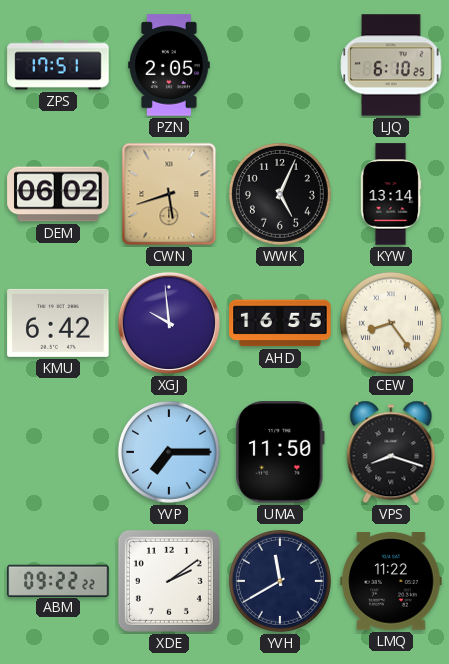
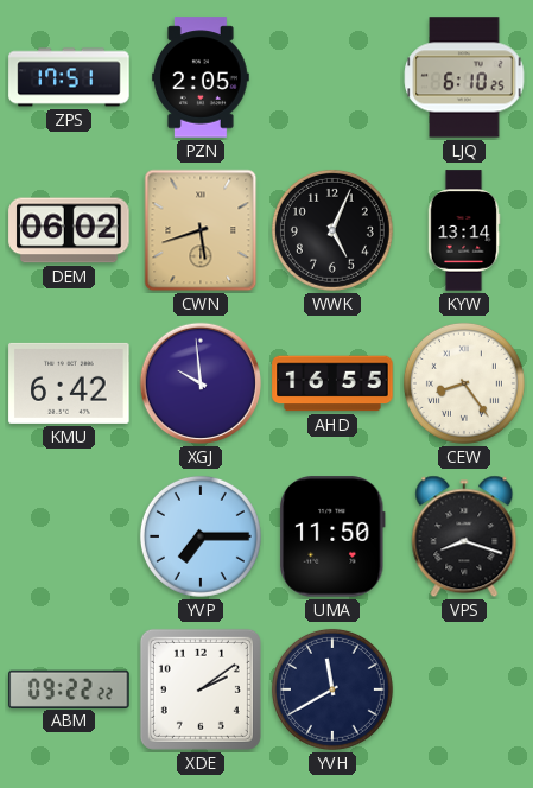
LMQ: 11:22 -> none (391, 581)
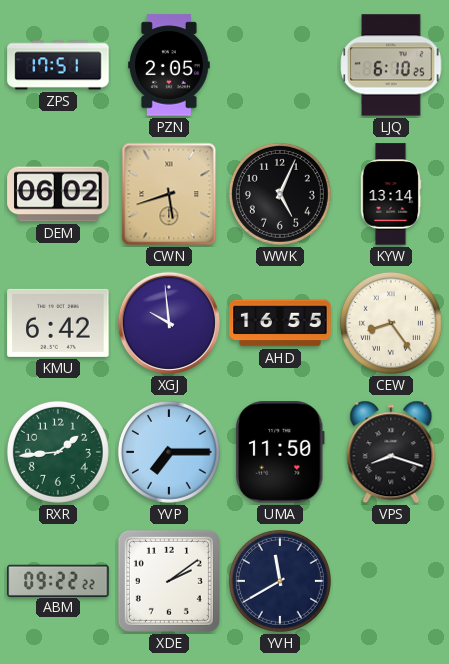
RXR: none -> 1:44 (58, 452)
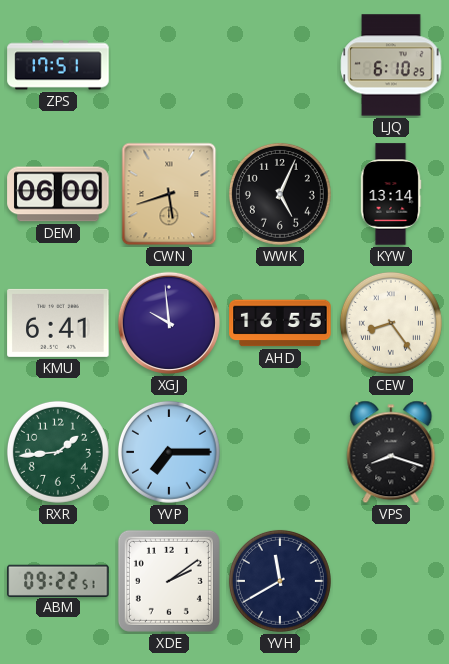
PZN: 2:05 -> none (169, 65)
DEM: 06:02 -> 06:00 (58, 194)
KMU: 6:42 -> 6:41 (58, 323)
UMA: 11:50 -> none (281, 452)
ABM: 09:22:22 -> 09:22:51 (58, 580)
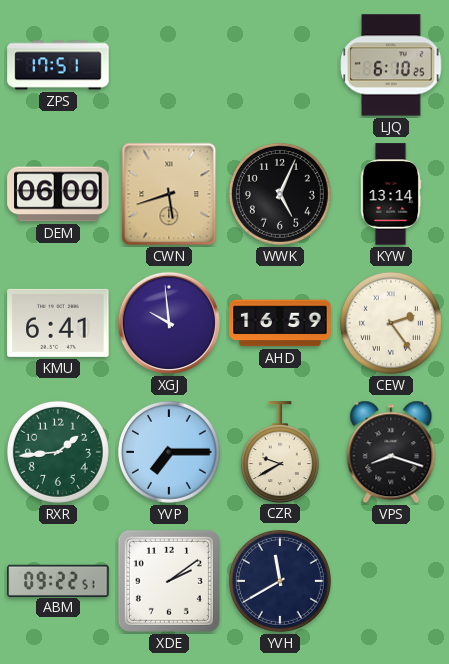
AHD: 16:55 -> 16:59 (280, 323)
CEW: 8:24 -> 2:24 (391, 323)
CZR: none -> 9:40 (280, 452)
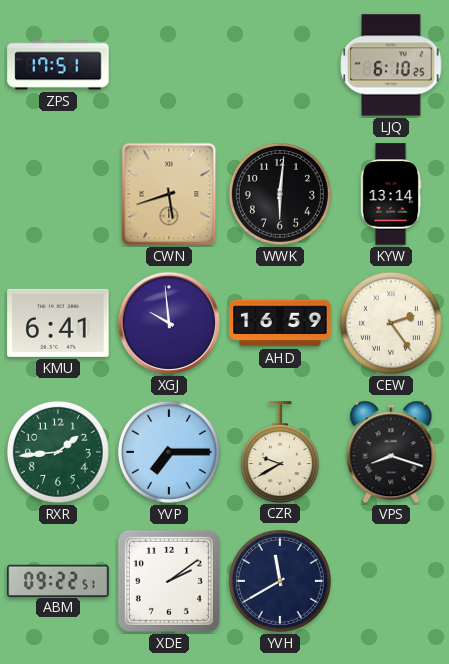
DEM: 06:00 -> none (58, 194)
WWK: 5:04 -> 6:01 (280, 194)
